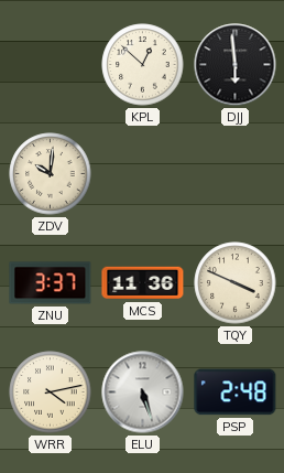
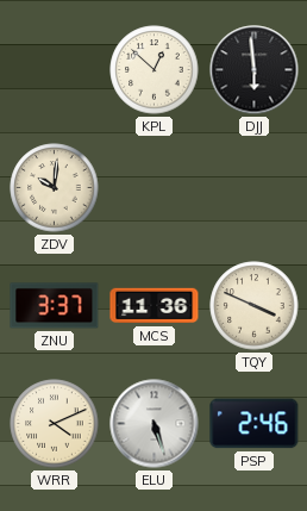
WRR: 4:13 -> 4:11 (55, 424)
PSP: 2:48 -> 2:46 (255, 424)
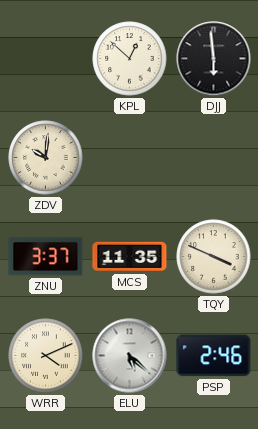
MCS: 11:36 -> 11:35 (130, 257)
ELU: 5:27 -> 5:22 (130, 356)
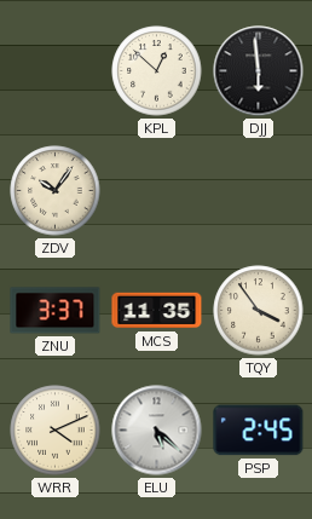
ZDV: 10:01 -> 10:06 (56, 191)
TQY: 3:49 -> 3:54 (259, 311)
PSP: 2:46 -> 2:45 (259, 431)
